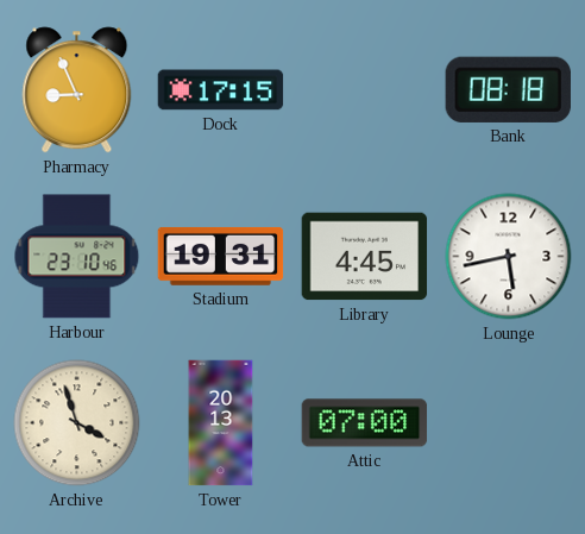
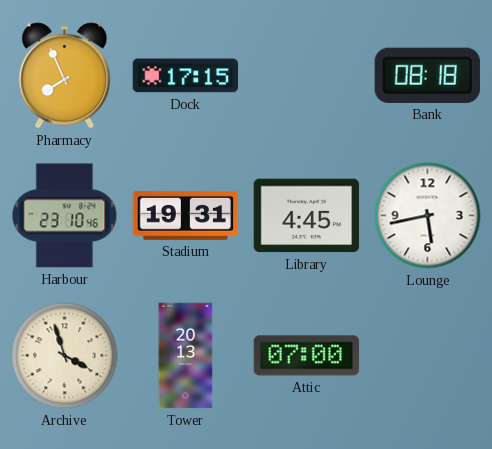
Pharmacy: 8:56 -> 7:56 (65, 76)
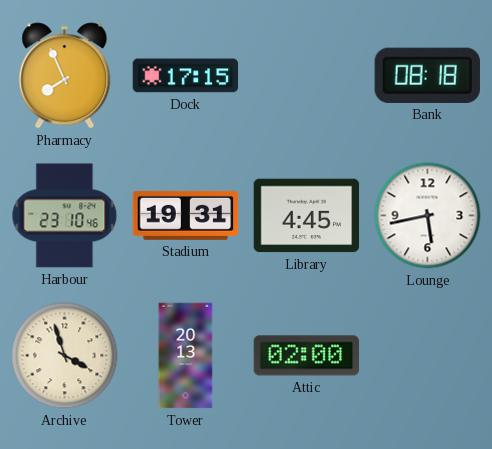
Attic: 07:00 -> 02:00 (307, 356)
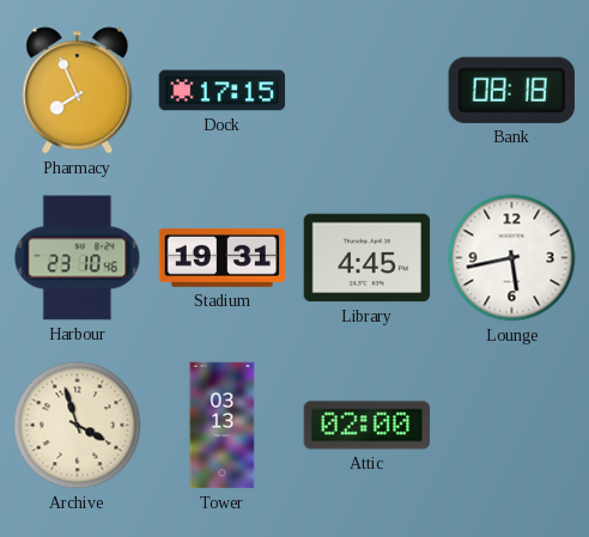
Tower: 20:13 -> 03:13 (223, 426)
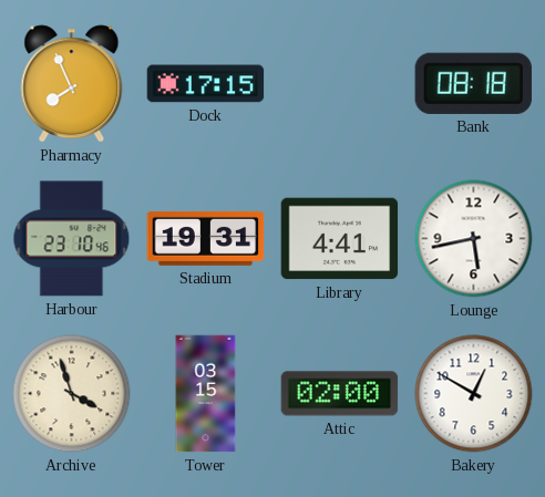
Library: 4:45 -> 4:41 (340, 239)
Tower: 03:13 -> 03:15 (206, 394)
Bakery: none -> 12:50 (474, 394)
